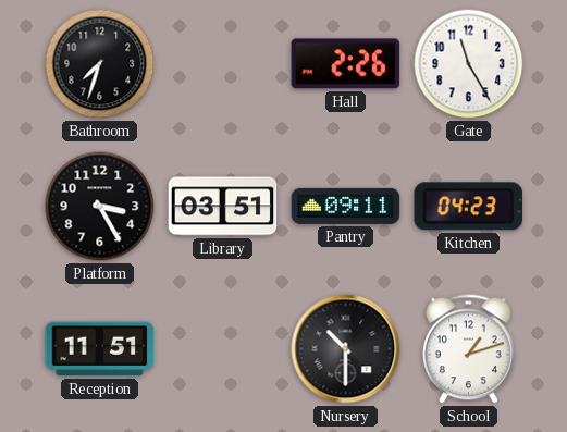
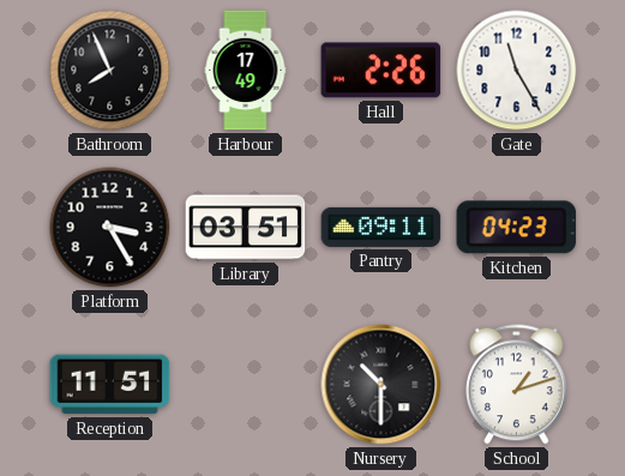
Bathroom: 7:33 -> 7:56 (110, 71)
Harbour: none -> 17:49 (246, 71)
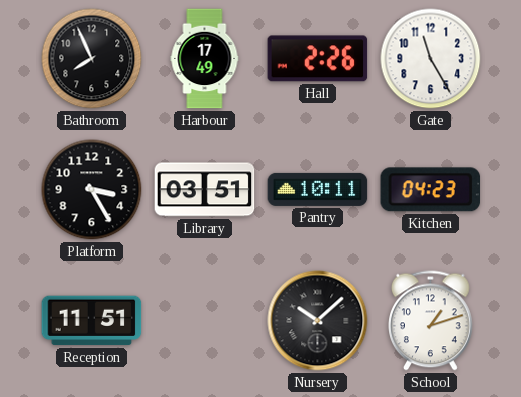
Pantry: 09:11 -> 10:11 (318, 189)
Nursery: 10:30 -> 10:08 (318, 321)
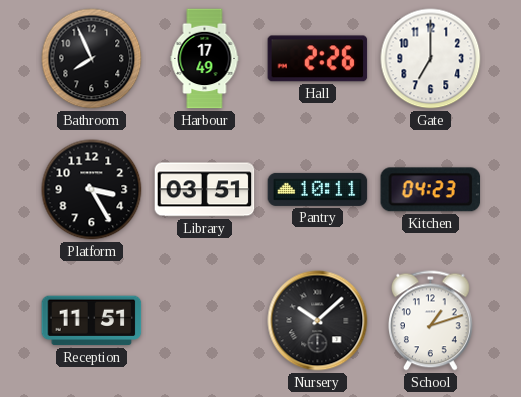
Gate: 11:25 -> 7:00 (431, 59)
